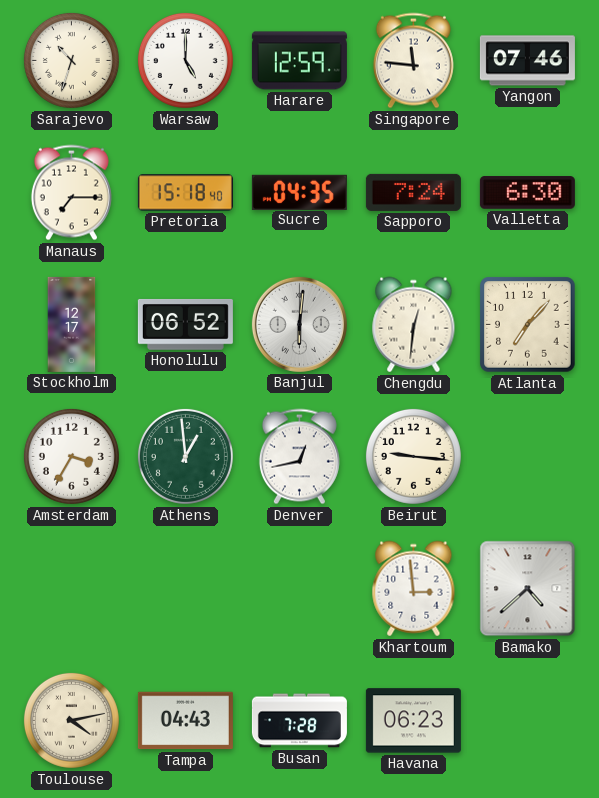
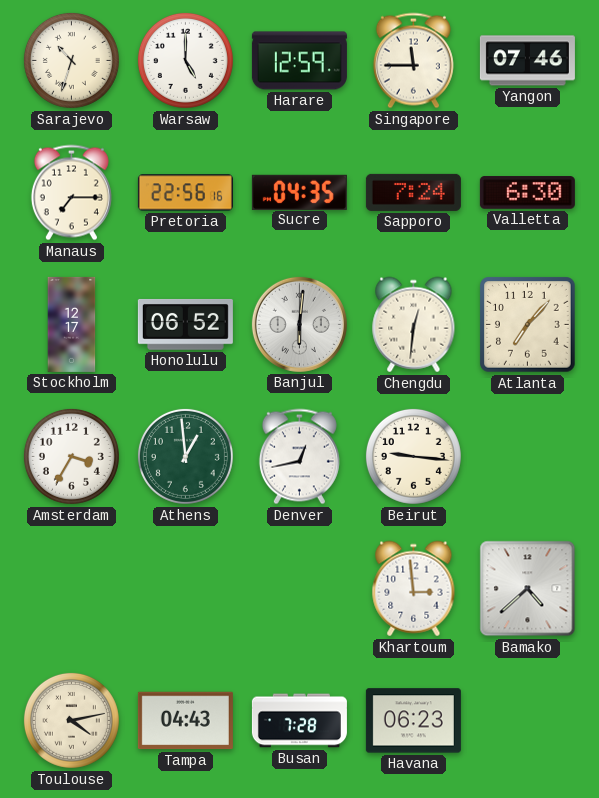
Singapore: 11:46 -> 11:45 (413, 61)
Pretoria: 15:18 -> 22:56 (185, 193)
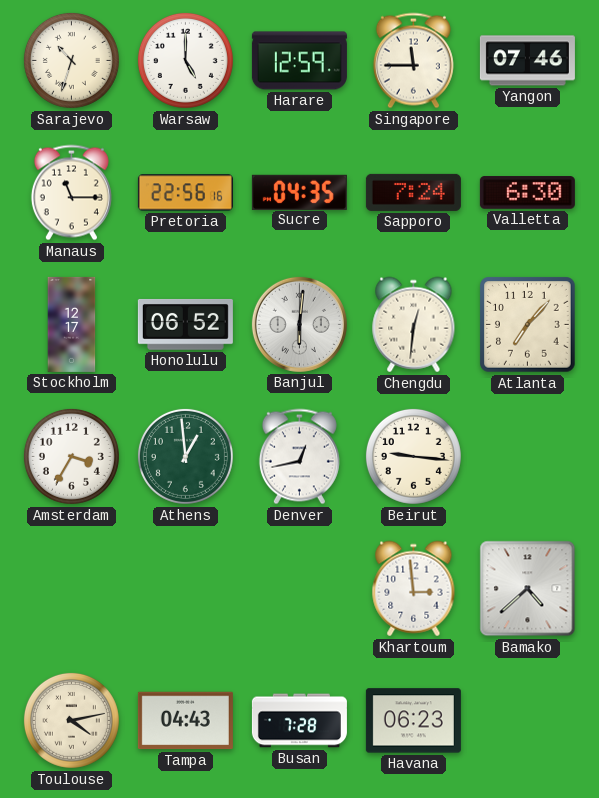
Manaus: 7:15 -> 11:15 (71, 193)
